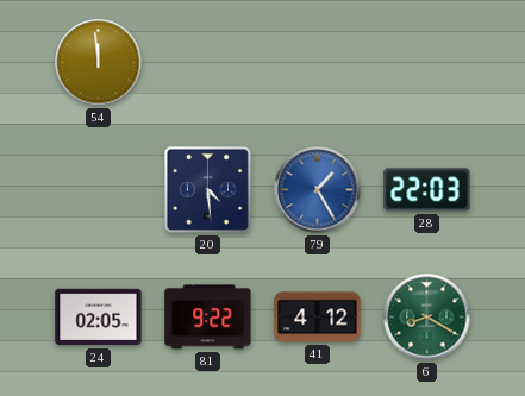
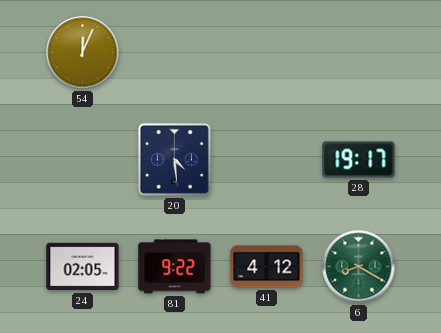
54: 11:59 -> 12:04 (83, 53)
79: 1:25 -> none (318, 190)
28: 22:03 -> 19:17 (359, 160)
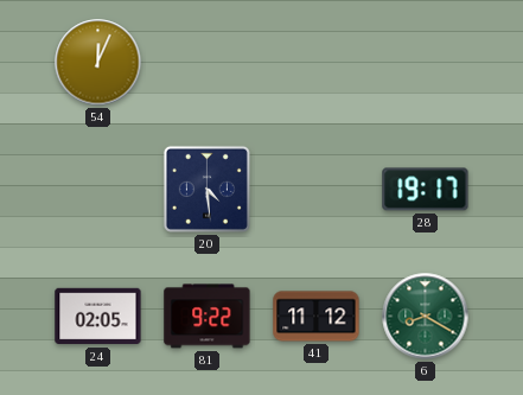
41: 4:12 -> 11:12 (317, 317)
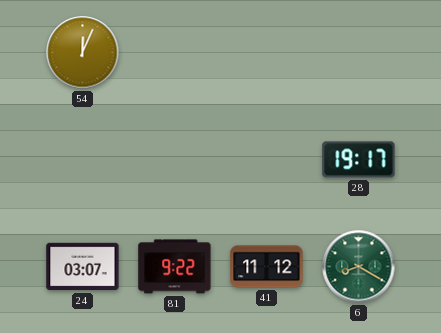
20: 4:29 -> none (206, 189)
24: 02:05 -> 03:07 (83, 267)
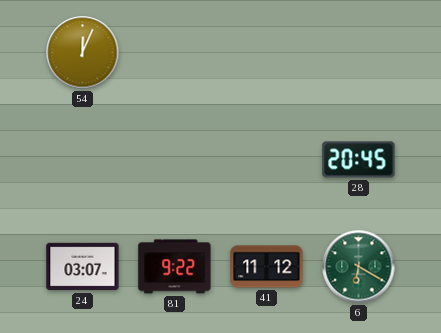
28: 19:17 -> 20:45 (359, 160)
6: 8:20 -> 6:20 (359, 267)
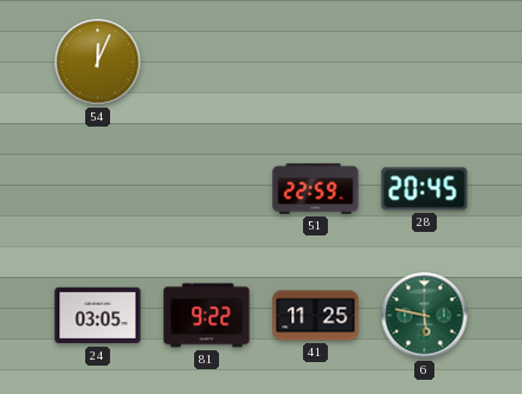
51: none -> 22:59 (316, 189)
24: 03:07 -> 03:05 (98, 316)
41: 11:12 -> 11:25 (316, 316)
6: 6:20 -> 5:47 (425, 316)
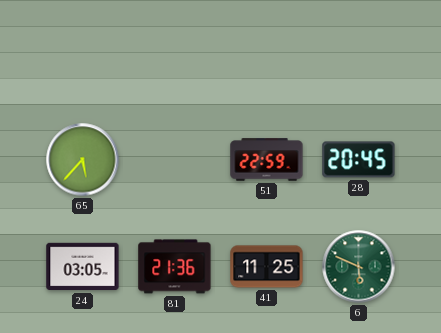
54: 12:04 -> none (98, 63)
65: none -> 5:37 (83, 160)
81: 9:22 -> 21:36 (175, 267)
6: 5:47 -> 5:49 (359, 267)
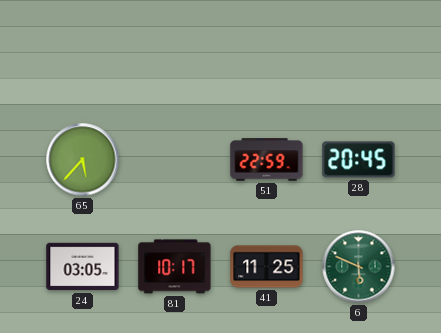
81: 21:36 -> 10:17 (175, 267)
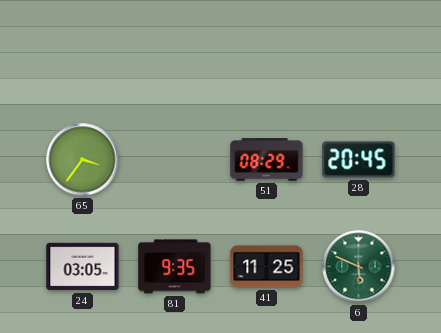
65: 5:37 -> 3:36 (83, 160)
51: 22:59 -> 08:29 (267, 160)
81: 10:17 -> 9:35 (175, 267)
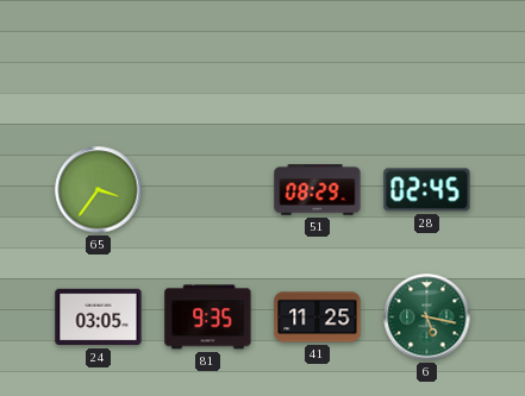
28: 20:45 -> 02:45 (427, 190)
6: 5:49 -> 5:17 (427, 318)
